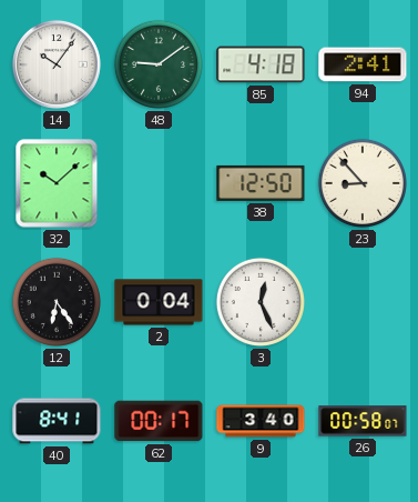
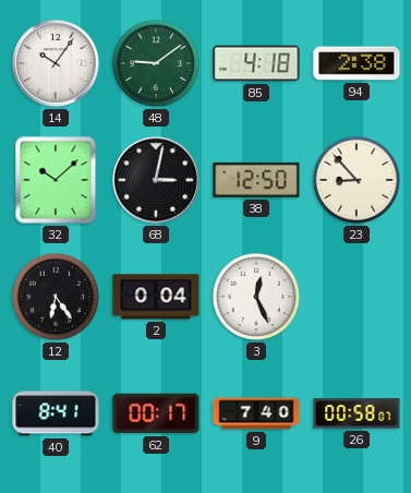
94: 2:41 -> 2:38 (356, 63)
68: none -> 3:02 (156, 180)
9: 3:40 -> 7:40 (256, 413)
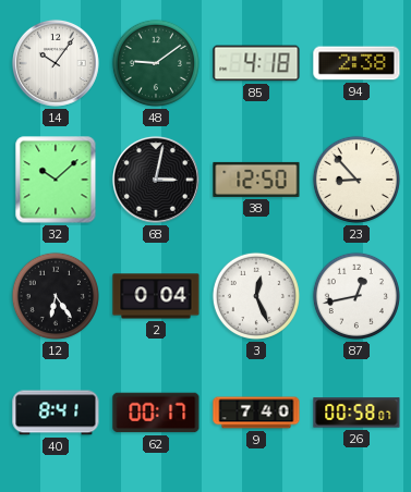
87: none -> 12:43 (356, 296)
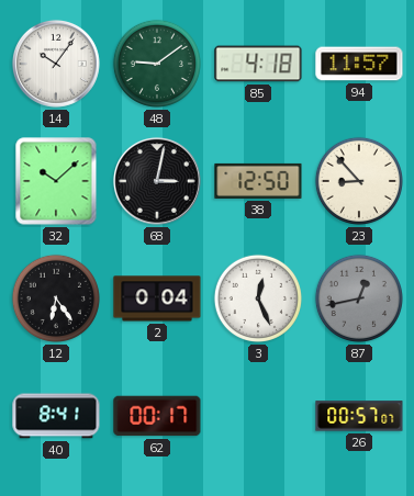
94: 2:38 -> 11:57 (359, 64)
87 dial: white -> grey (359, 298)
9: 7:40 -> none (256, 413)
26: 00:58 -> 00:57 (359, 416)
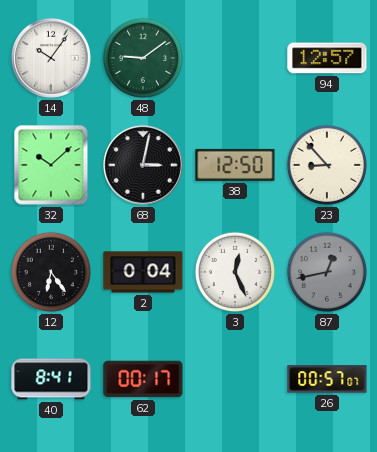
85: 4:18 -> none (258, 64)
94: 11:57 -> 12:57 (327, 58)
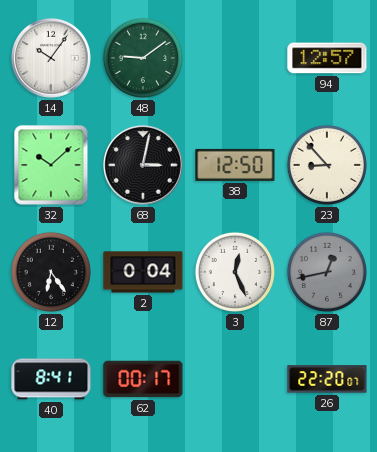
26: 00:57 -> 22:20 (327, 379)
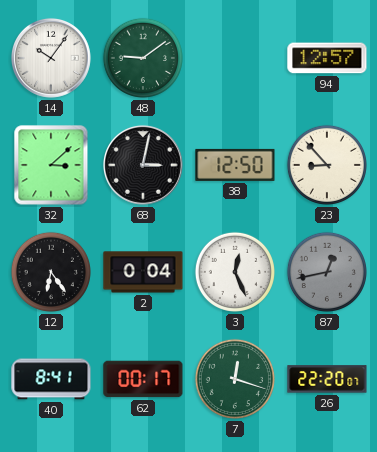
32: 10:08 -> 3:08 (51, 165)
7: none -> 12:18 (235, 379)
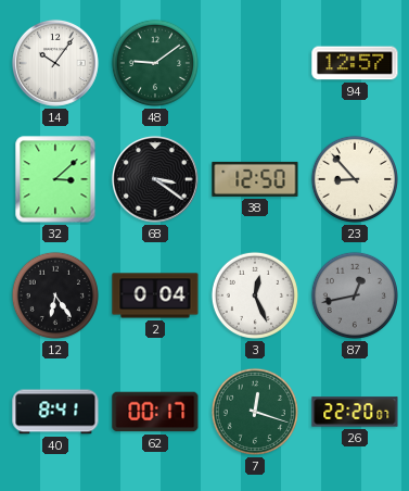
68: 3:02 -> 3:21 (155, 179)
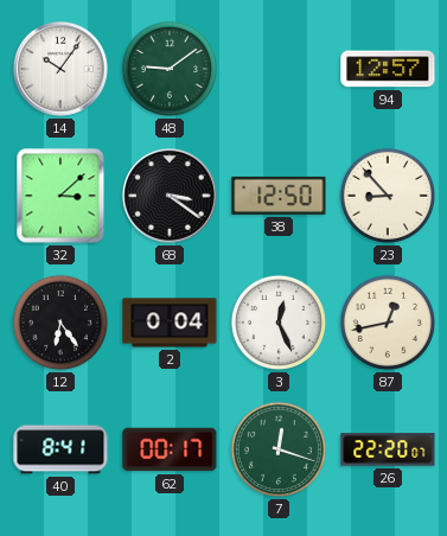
87 dial: grey -> cream (388, 323)
